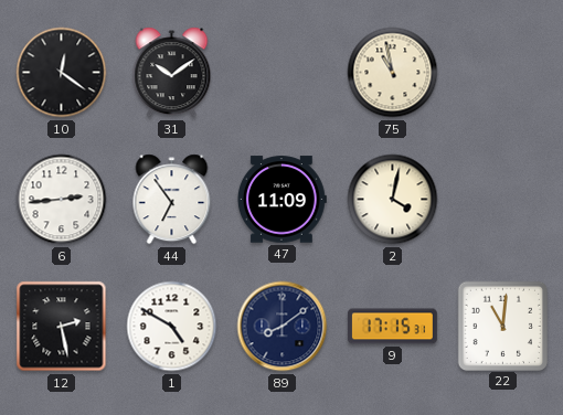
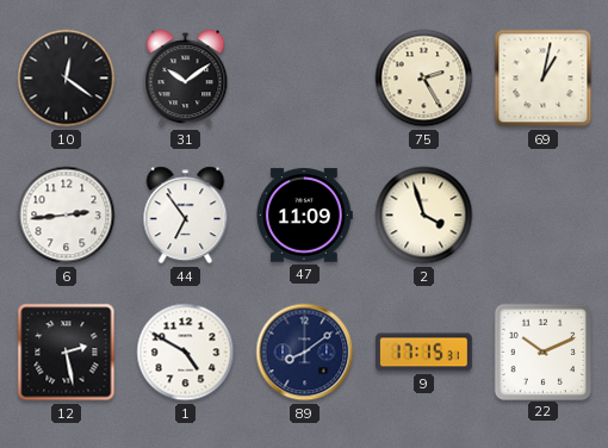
75: 10:58 -> 2:25 (424, 79)
69: none -> 1:02 (544, 79)
2: 4:02 -> 3:57 (424, 216)
22: 11:01 -> 10:11 (542, 351)
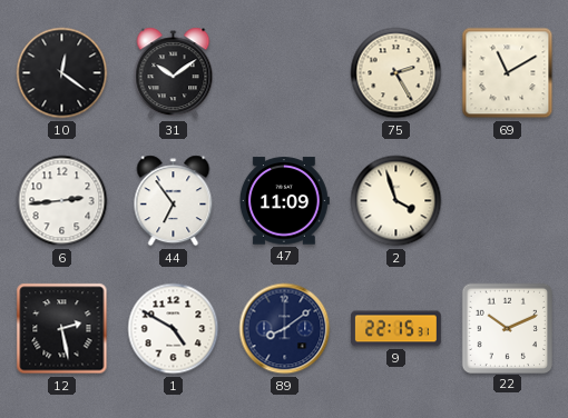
69: 1:02 -> 11:10 (508, 73)
9: 17:15 -> 22:15 (395, 329)
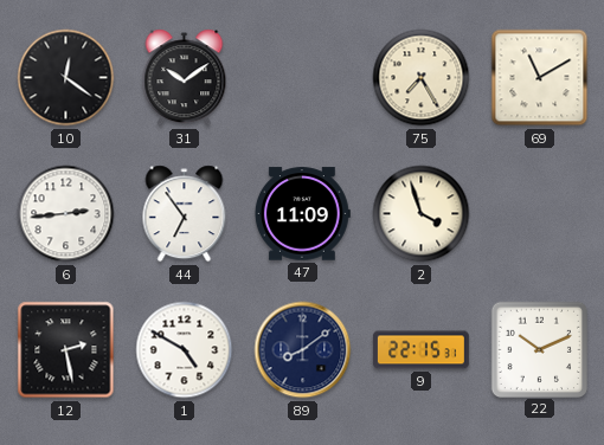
75: 2:25 -> 7:25 (422, 78)
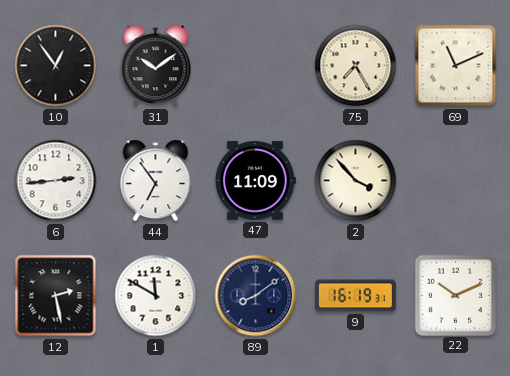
10: 12:21 -> 12:54 (56, 66)
69: 11:10 -> 11:11 (456, 66)
2: 3:57 -> 3:53 (356, 181)
1: 4:50 -> 11:50 (156, 296)
9: 22:15 -> 16:19 (355, 296)
